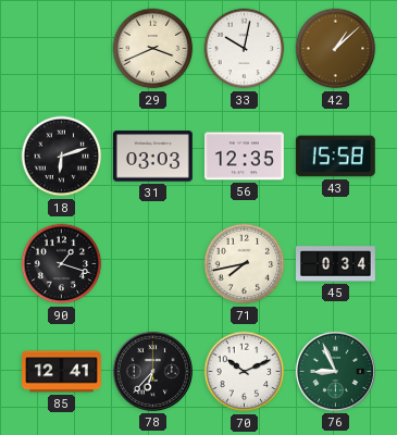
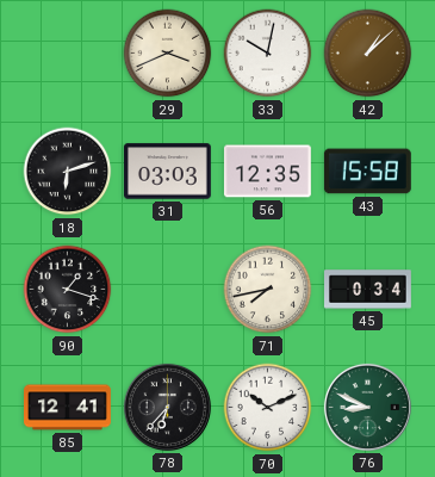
76: 8:56 -> 8:49 (367, 407)
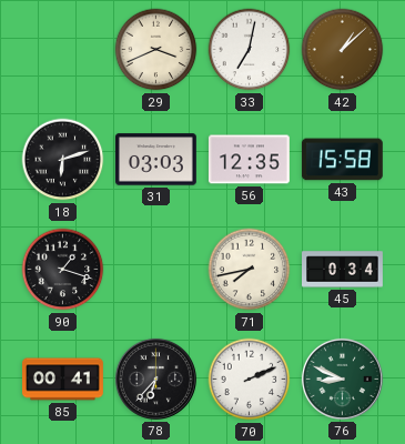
33: 10:02 -> 7:02 (250, 50)
85: 12:41 -> 00:41 (63, 380)
70: 10:11 -> 2:11 (250, 380)
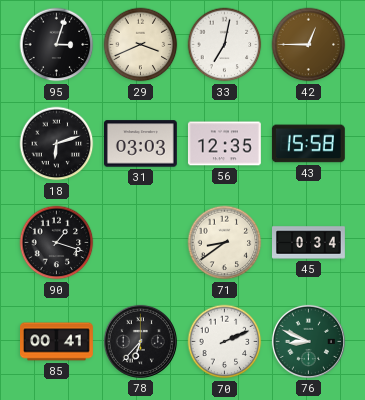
95: none -> 3:03 (57, 45)
42: 1:08 -> 12:45 (309, 45)
71: 7:43 -> 8:39 (225, 243)
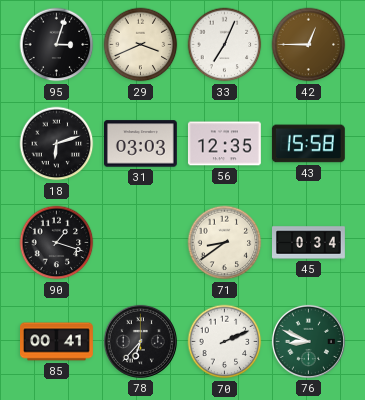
33: 7:02 -> 7:04 (225, 45)
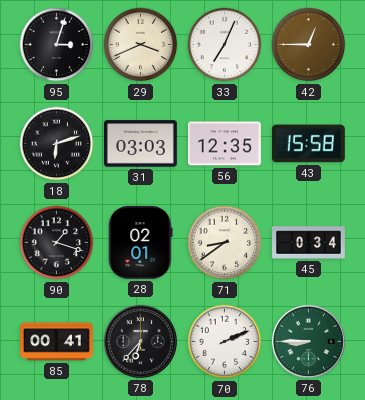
28: none -> 02:01 (141, 242)
76: 8:49 -> 8:45 (308, 341)
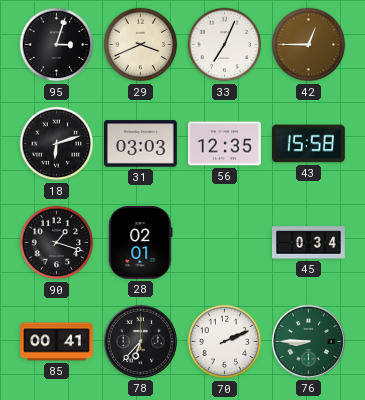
71: 8:39 -> none (225, 243)
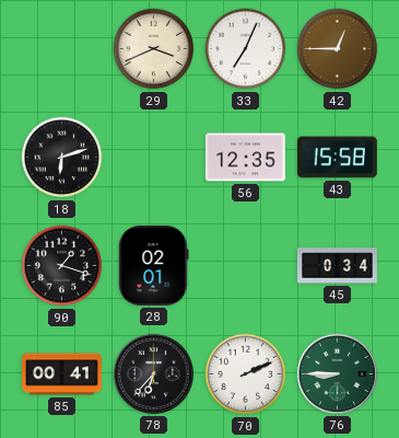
95: 3:03 -> none (57, 45)
31: 03:03 -> none (140, 144)
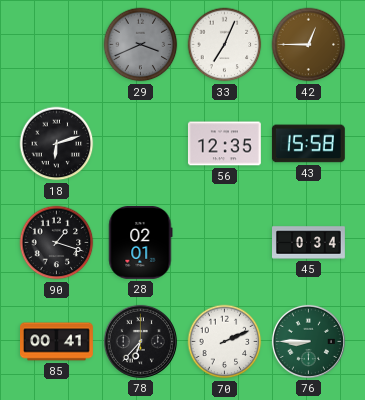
29 dial: cream -> grey (141, 45)
